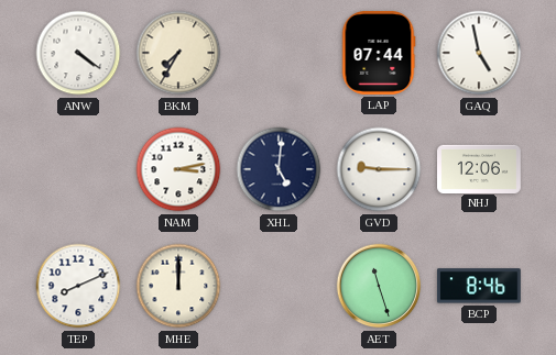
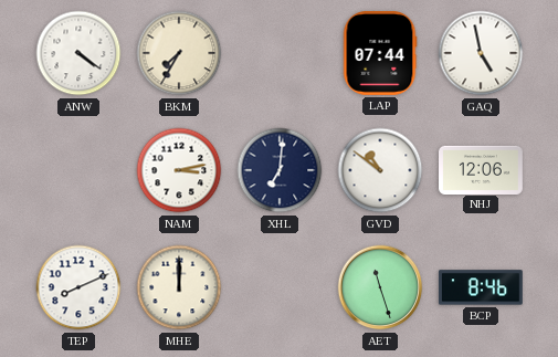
XHL: 5:01 -> 7:01 (280, 170)
GVD: 9:15 -> 10:51 (380, 170)
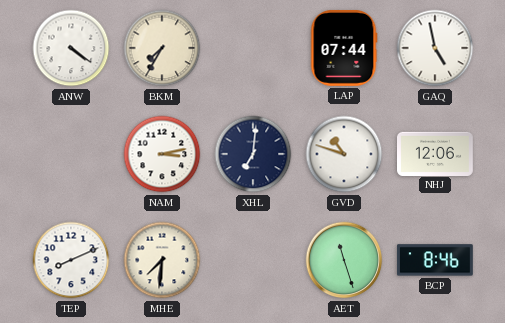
GVD: 10:51 -> 10:48 (344, 154)
MHE: 12:00 -> 7:31 (162, 260)
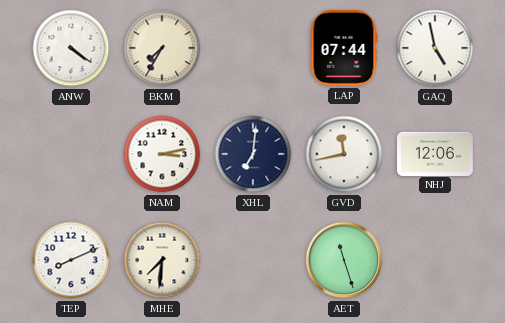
GVD: 10:48 -> 11:43 (344, 154)
BCP: 8:46 -> none (435, 260)
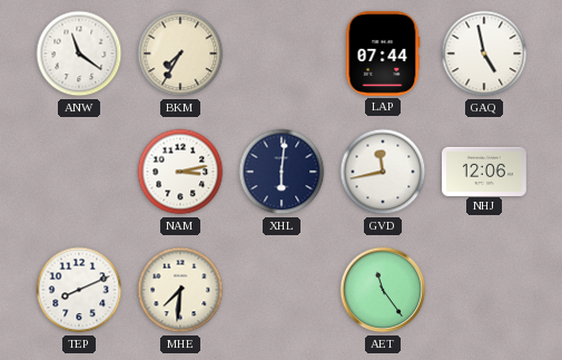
ANW: 4:21 -> 11:21 (79, 53)
XHL: 7:01 -> 6:01 (282, 172)
AET: 11:27 -> 11:24 (383, 290)
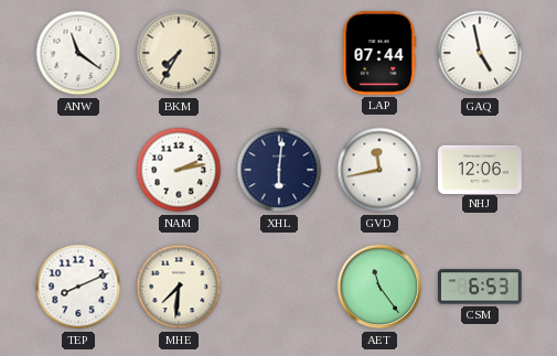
NAM: 3:13 -> 2:13 (179, 170)
CSM: none -> 6:53 (481, 287)
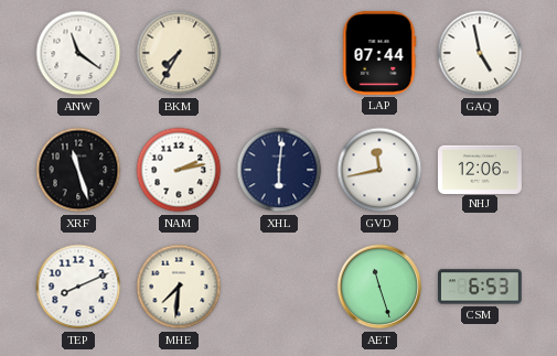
XRF: none -> 11:27 (78, 170)
AET: 11:24 -> 11:27 (379, 287)
